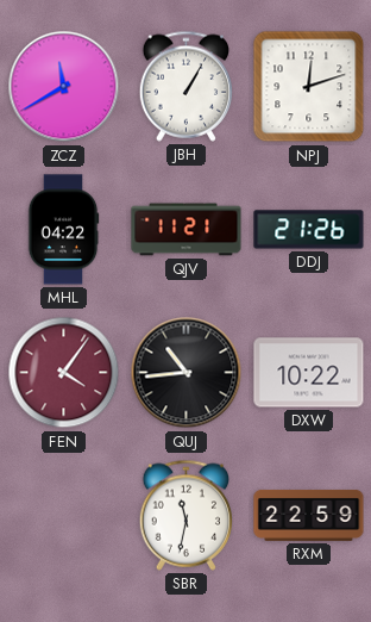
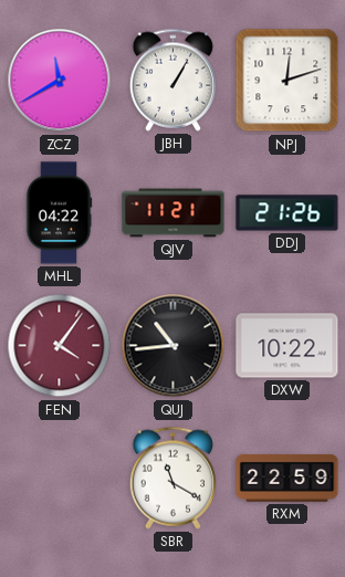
SBR: 11:32 -> 11:20 (172, 478)
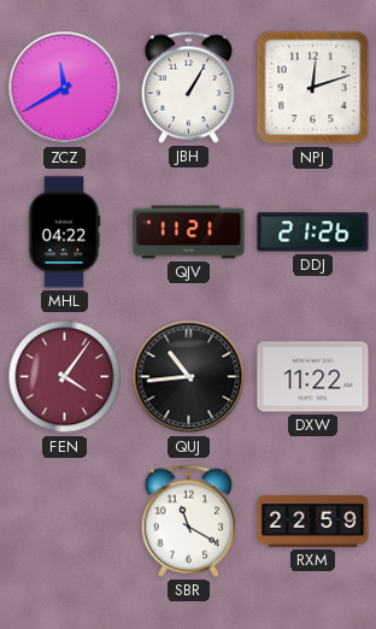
DXW: 10:22 -> 11:22 (313, 377)
